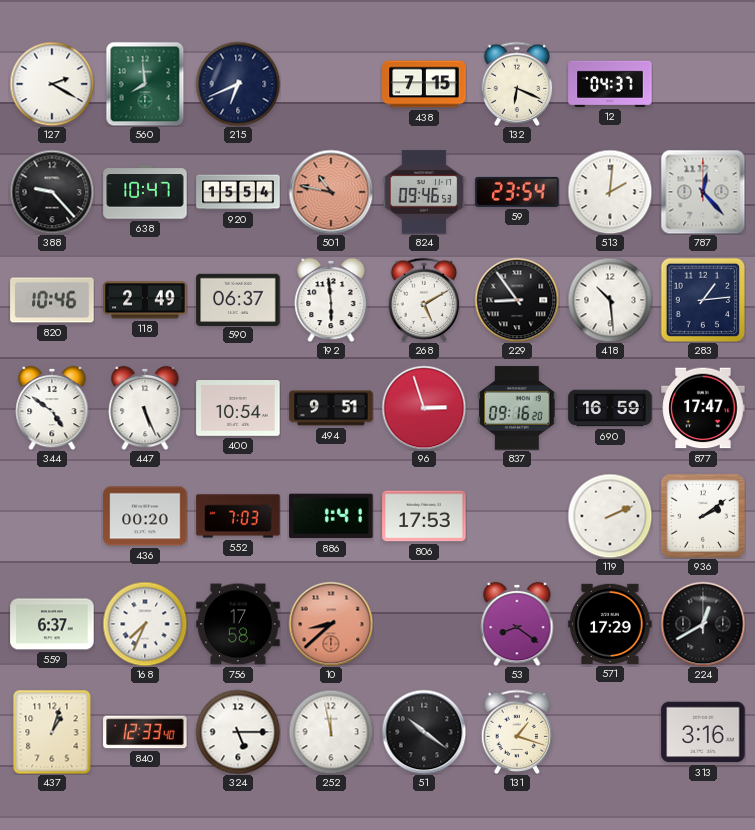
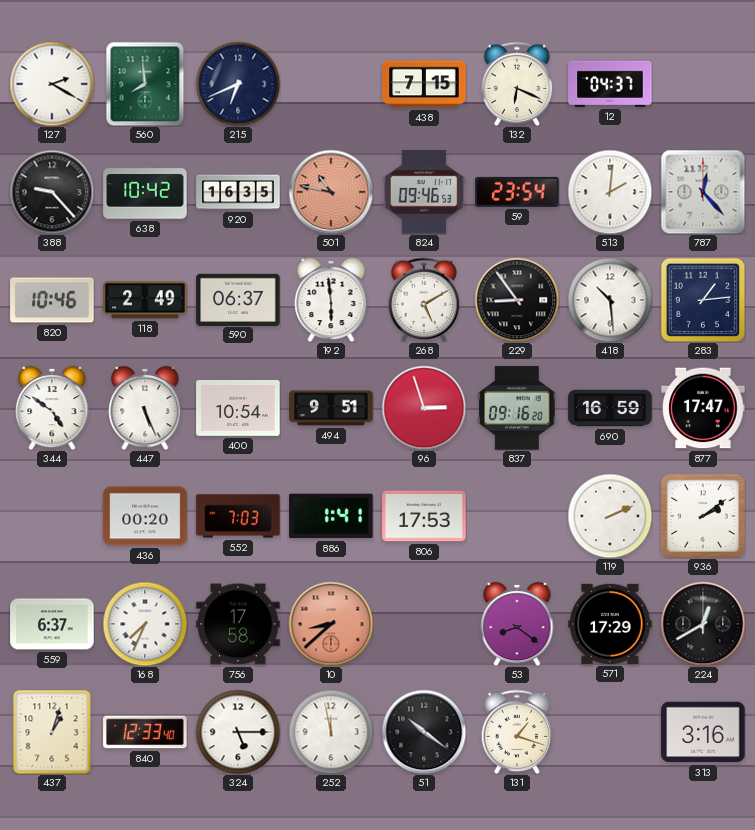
638: 10:47 -> 10:42 (145, 192)
920: 15:54 -> 16:35 (238, 192)
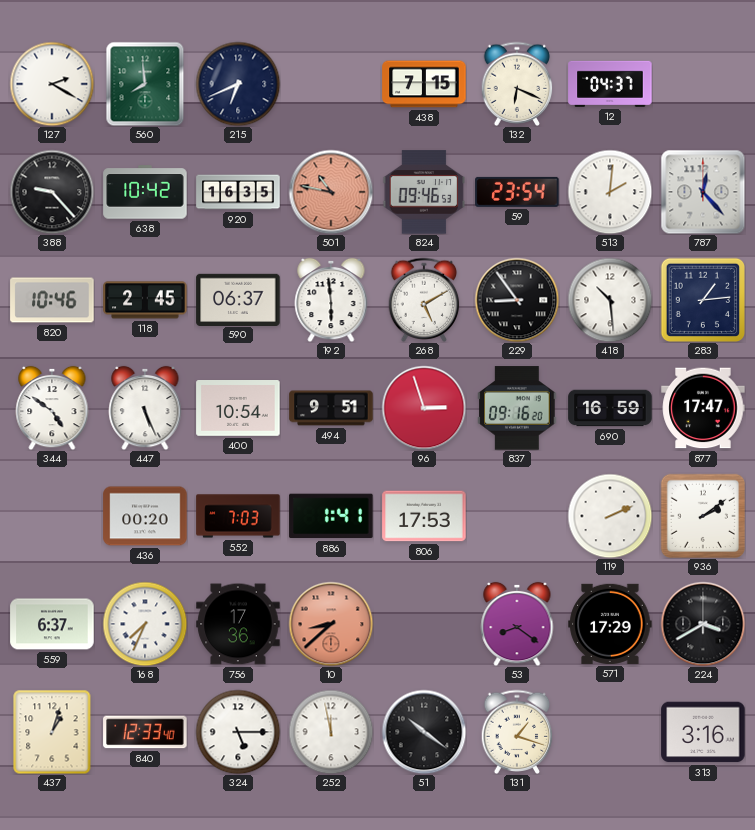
118: 2:49 -> 2:45 (145, 300)
756: 17:58 -> 17:36 (238, 624)
224: 12:40 -> 3:40 (703, 624)
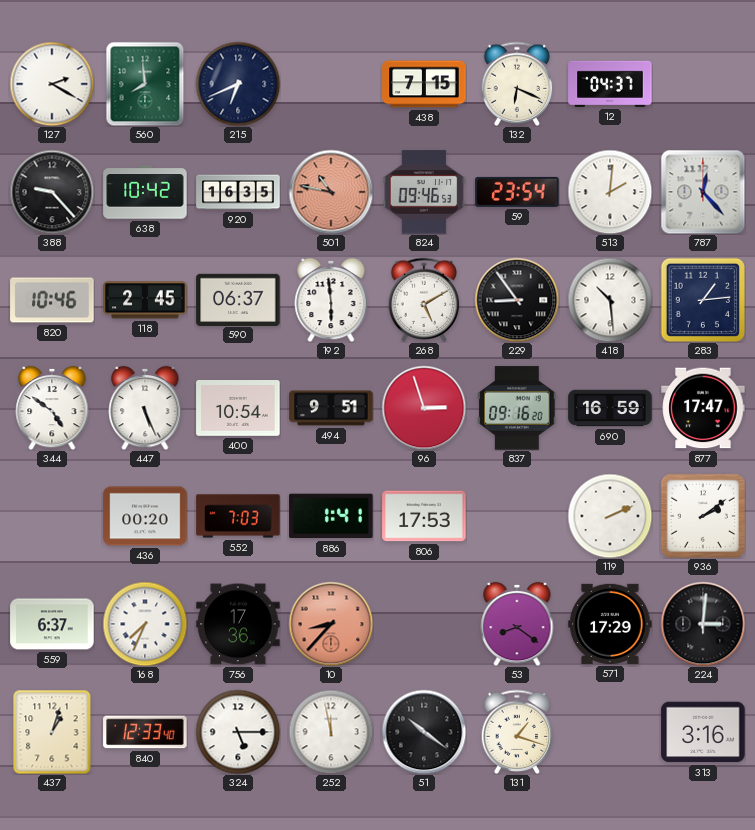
10: 8:38 -> 8:37 (331, 624)
224: 3:40 -> 3:01 (703, 624)
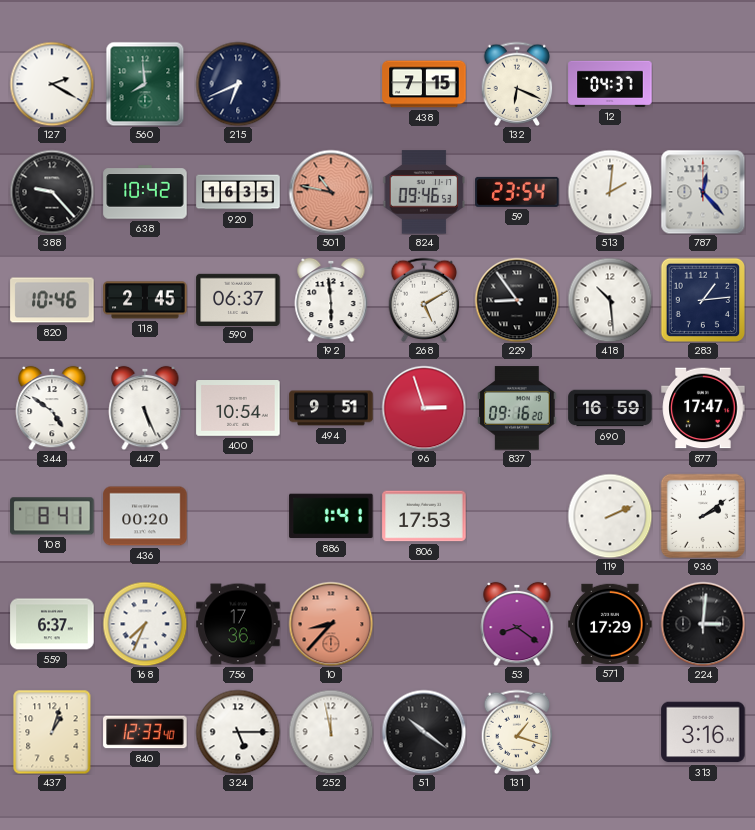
108: none -> 8:41 (52, 516)
552: 7:03 -> none (238, 516)
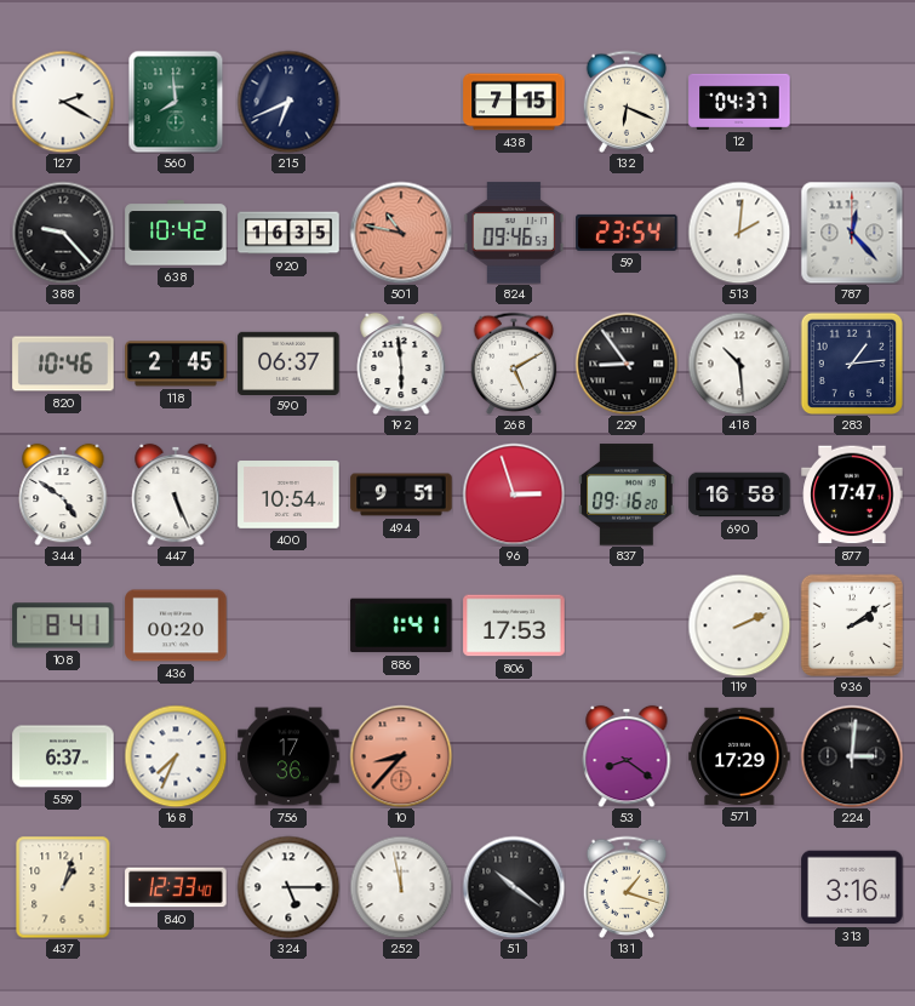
690: 16:59 -> 16:58 (739, 495)
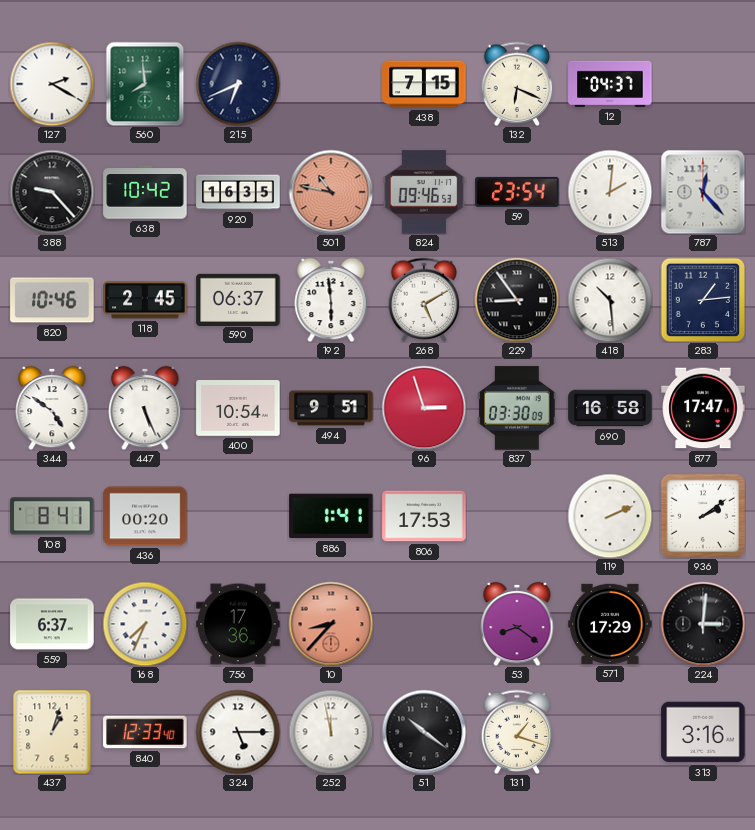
837: 09:16 -> 03:30 (517, 408)
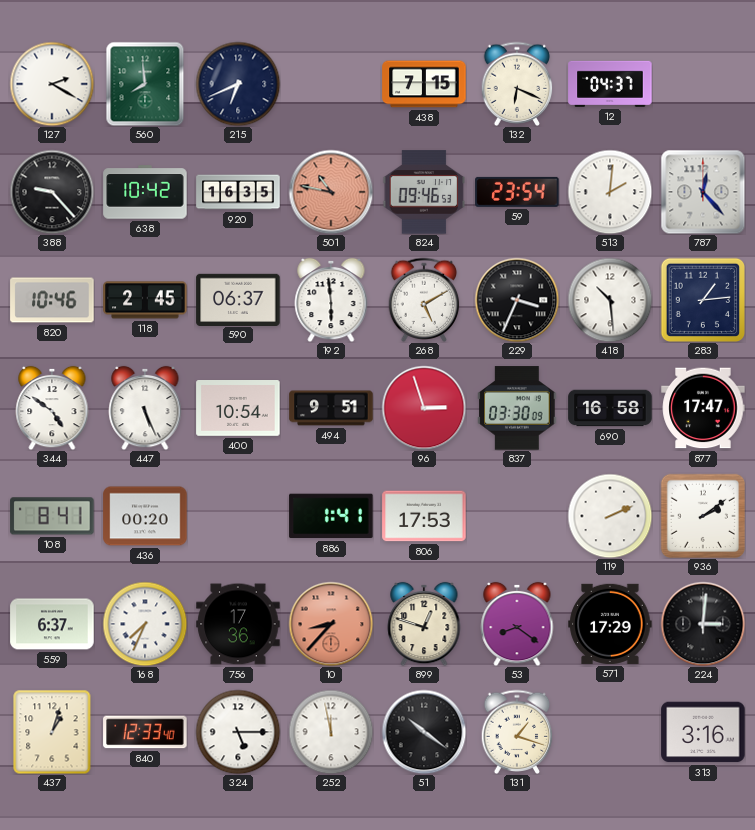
229: 8:54 -> 3:34 (517, 300)
899: none -> 12:48 (424, 624)
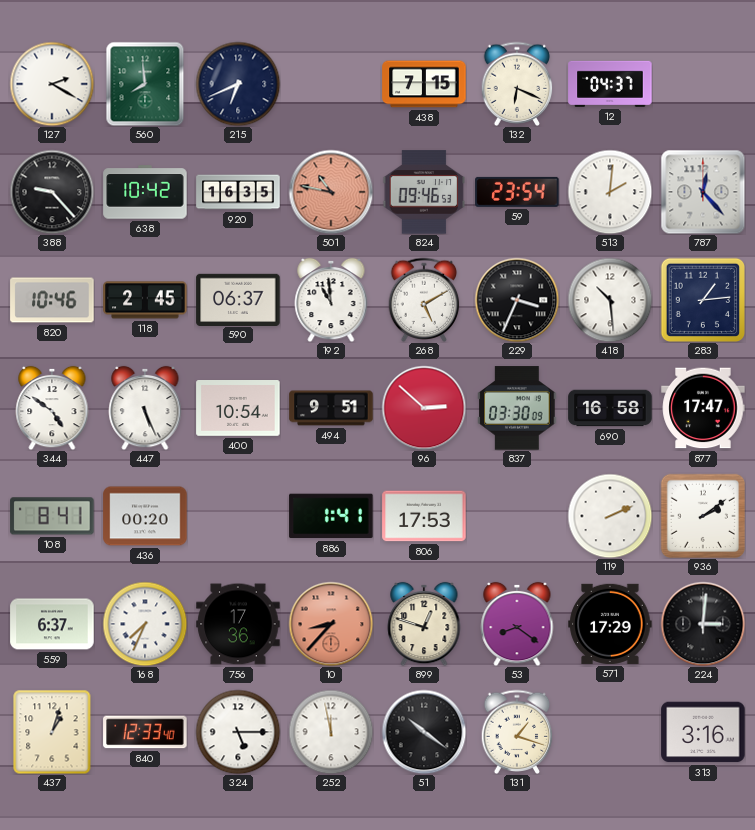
192: 5:59 -> 10:59 (331, 300)
96: 2:57 -> 2:52 (424, 408)
